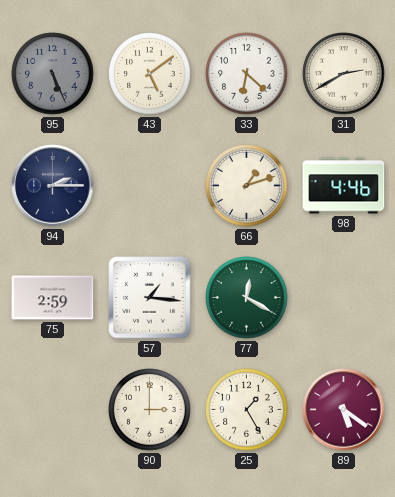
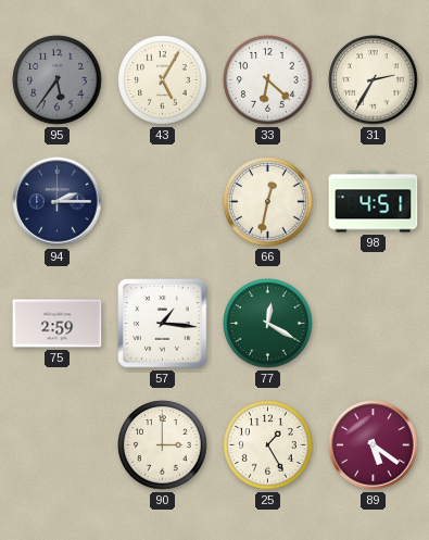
95: 5:26 -> 5:36 (58, 80)
43: 5:09 -> 5:05 (163, 80)
31: 2:40 -> 2:35 (374, 80)
66: 1:12 -> 12:32 (268, 202)
98: 4:46 -> 4:51 (374, 202)
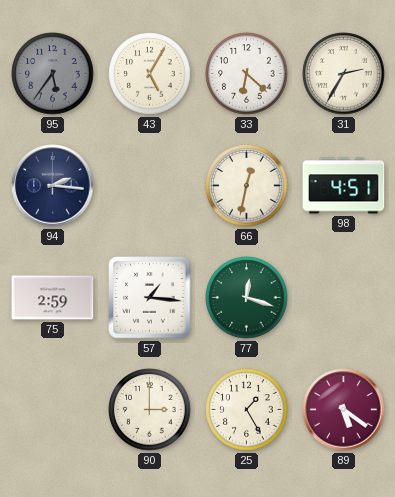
94: 2:15 -> 2:16 (53, 186)
77: 12:20 -> 12:18 (247, 298)
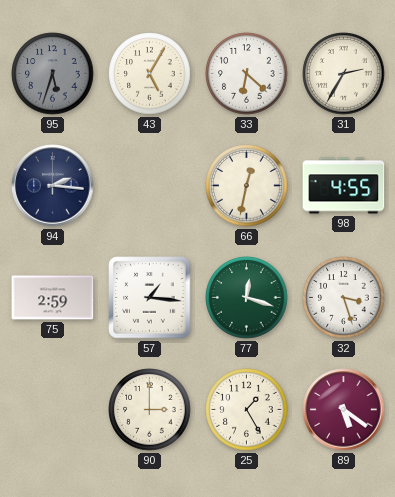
95: 5:36 -> 5:33 (53, 74)
98: 4:51 -> 4:55 (344, 186)
32: none -> 3:27 (344, 298)
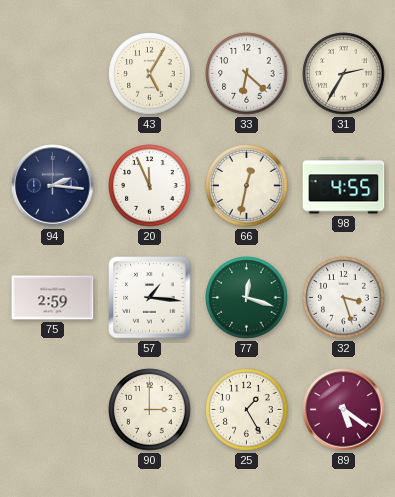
95: 5:33 -> none (53, 74)
20: none -> 11:56 (150, 186)
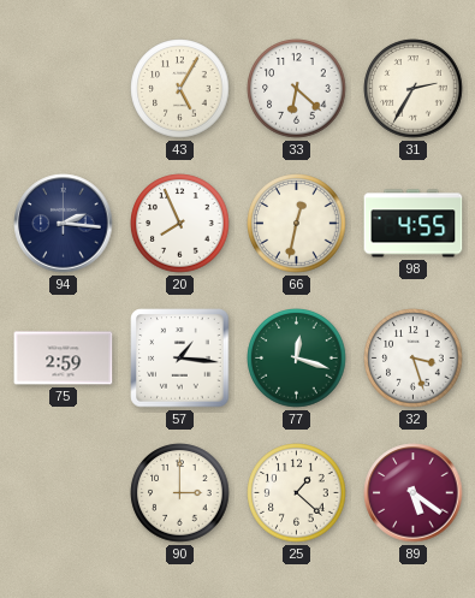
20: 11:56 -> 7:56 (180, 224)
25: 1:25 -> 1:22 (297, 493)
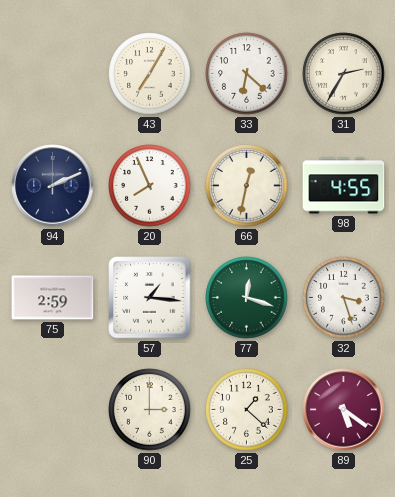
43: 5:05 -> 7:05 (150, 74)
94: 2:16 -> 2:11 (53, 186)
